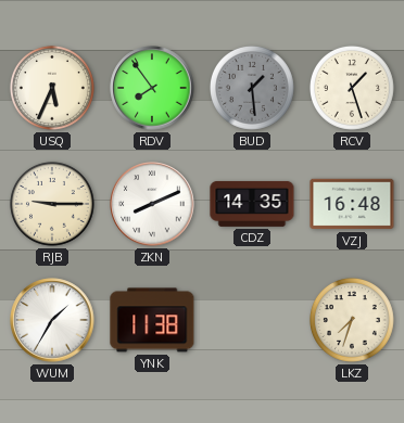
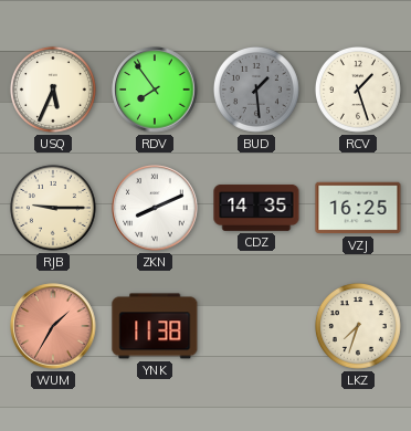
VZJ: 16:48 -> 16:25 (358, 208)
WUM dial: white -> salmon (53, 326)
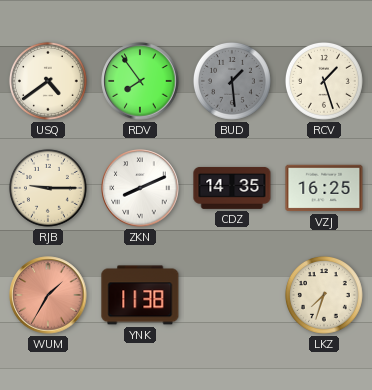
USQ: 5:34 -> 4:39 (48, 81)
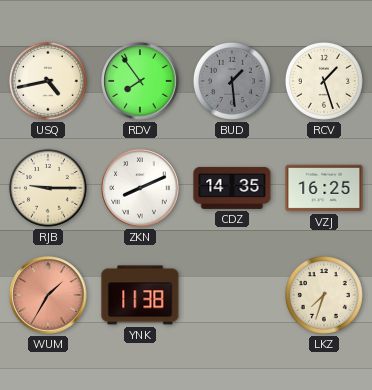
USQ: 4:39 -> 4:43 (48, 81)
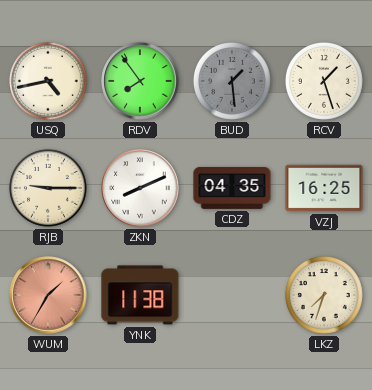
CDZ: 14:35 -> 04:35 (232, 188)
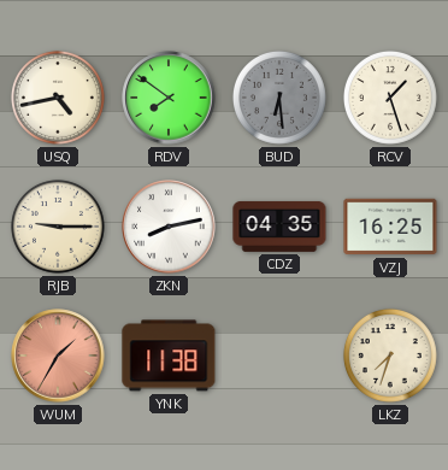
RDV: 7:54 -> 7:51 (169, 98)
BUD: 1:29 -> 6:29 (279, 98)
ZKN: 8:11 -> 8:13 (169, 227)
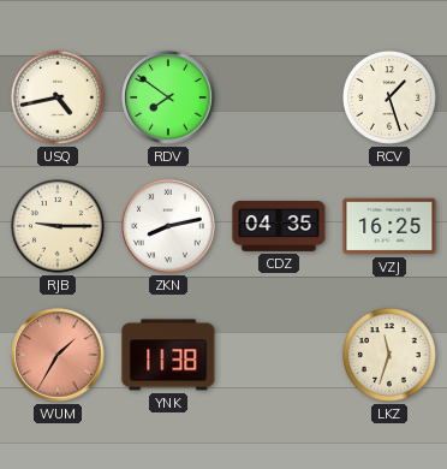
BUD: 6:29 -> none (279, 98)
LKZ: 7:33 -> 11:33 (389, 355)
